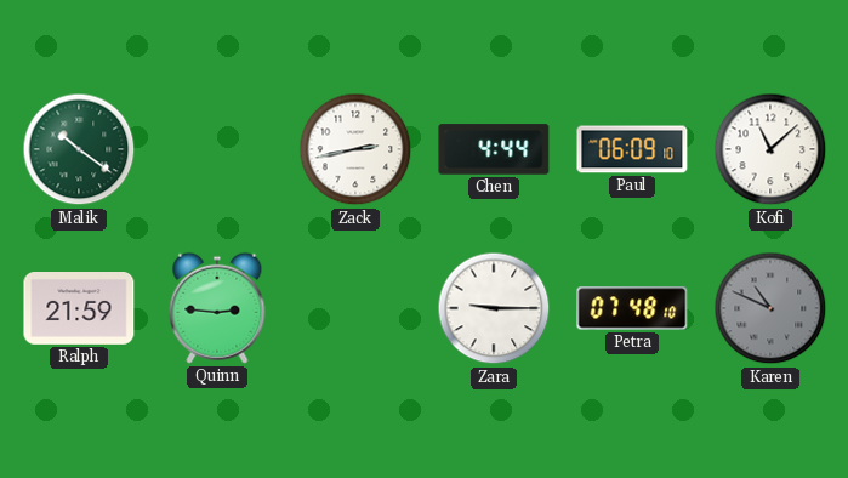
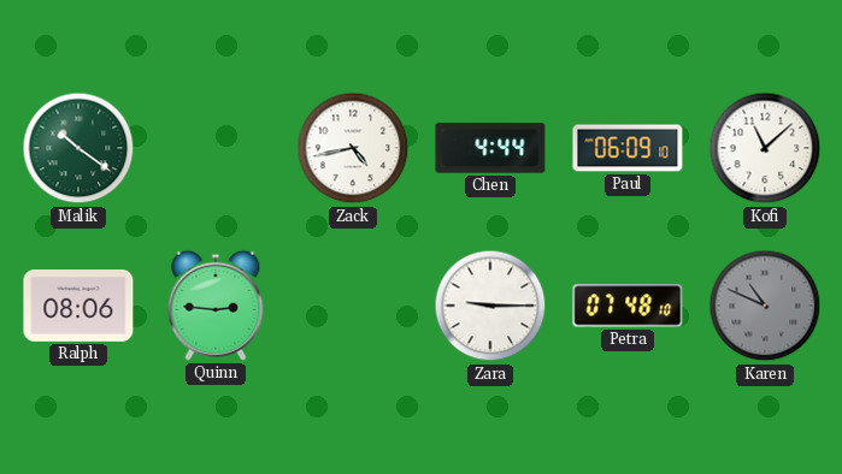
Zack: 2:43 -> 4:43 (353, 148)
Ralph: 21:59 -> 08:06 (78, 307)
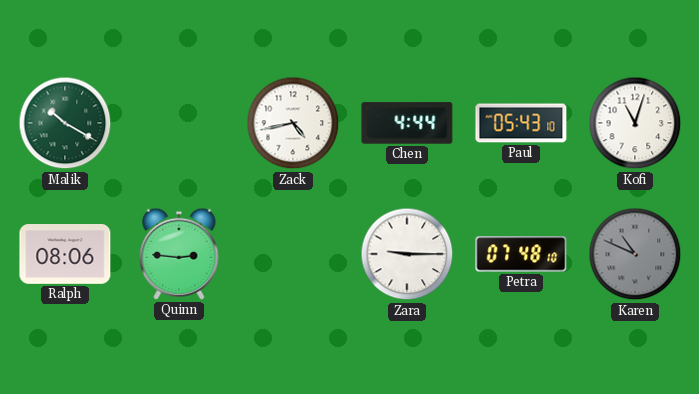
Malik: 10:21 -> 10:20 (65, 123)
Paul: 06:09 -> 05:43 (521, 123)
Kofi: 11:08 -> 11:03 (635, 123)
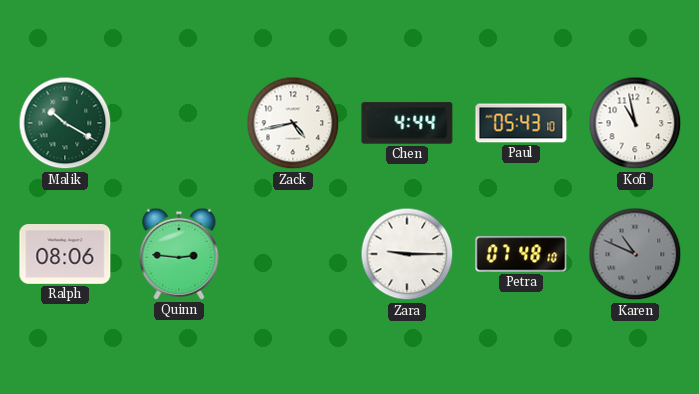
Kofi: 11:03 -> 10:58 (635, 123)
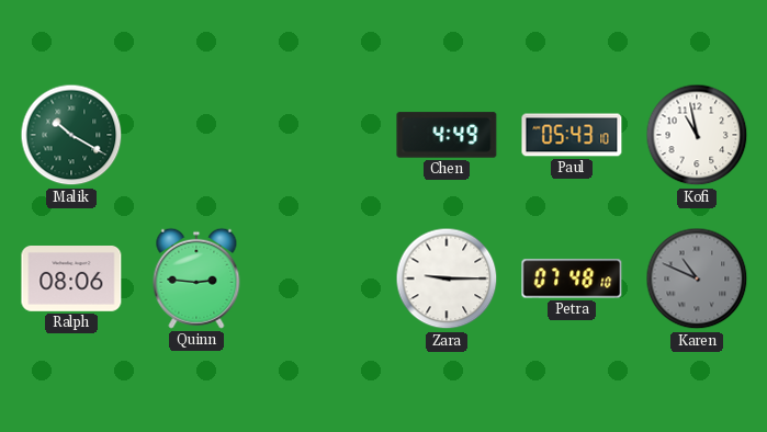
Zack: 4:43 -> none (293, 123)
Chen: 4:44 -> 4:49 (447, 135)
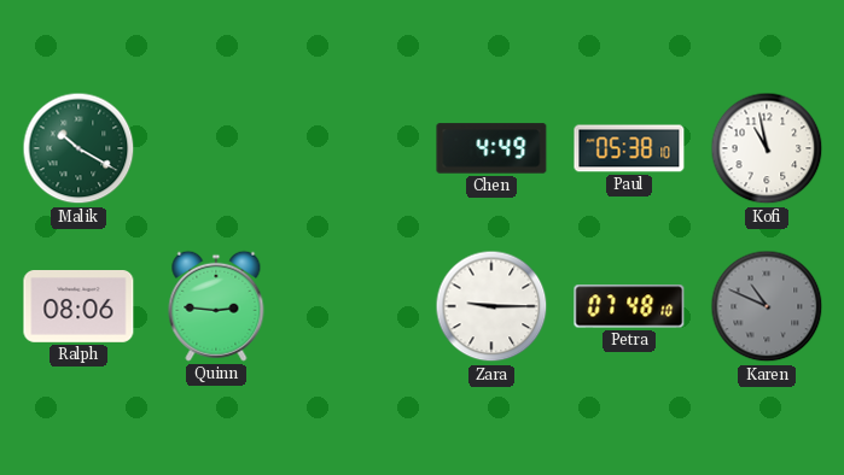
Paul: 05:43 -> 05:38 (629, 148)
